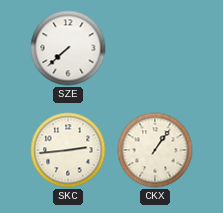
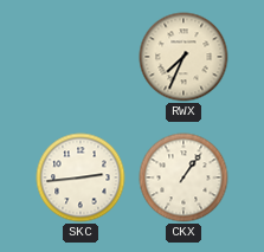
SZE: 7:38 -> none (68, 48)
RWX: none -> 7:34 (183, 57)
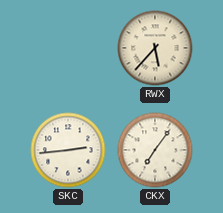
RWX: 7:34 -> 5:37 (155, 48)
CKX: 1:06 -> 7:06 (155, 150)
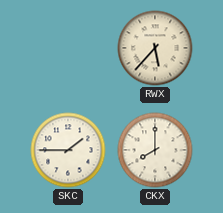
SKC: 2:44 -> 1:45 (68, 150)
CKX: 7:06 -> 8:00 (155, 150)
